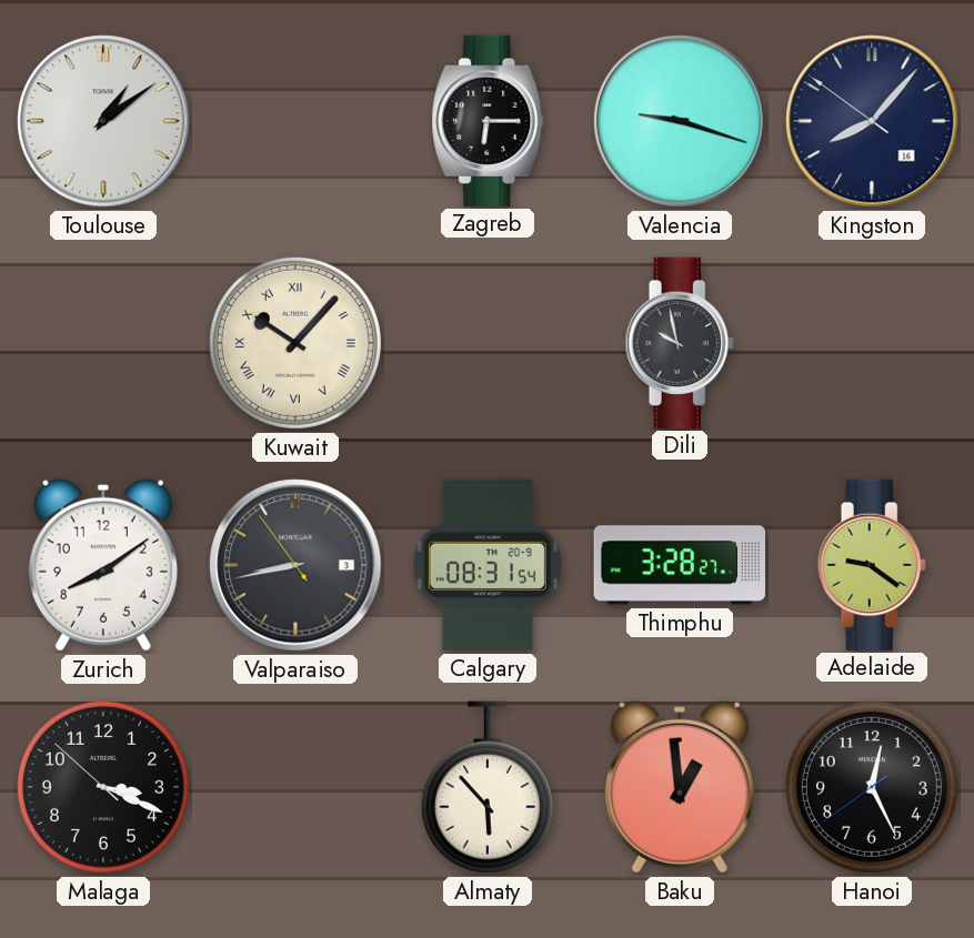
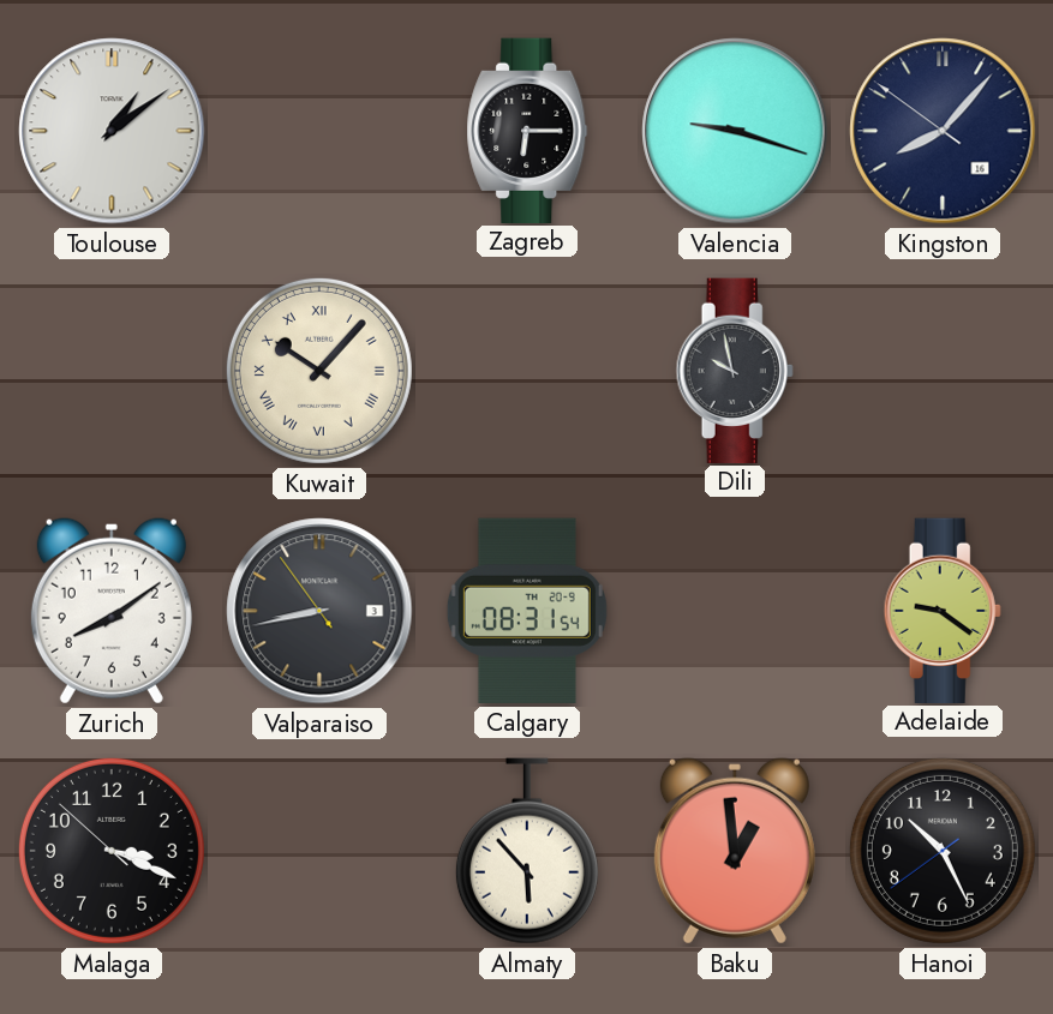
Thimphu: 3:28 -> none (679, 565)
Hanoi: 12:25 -> 10:25 (943, 851)
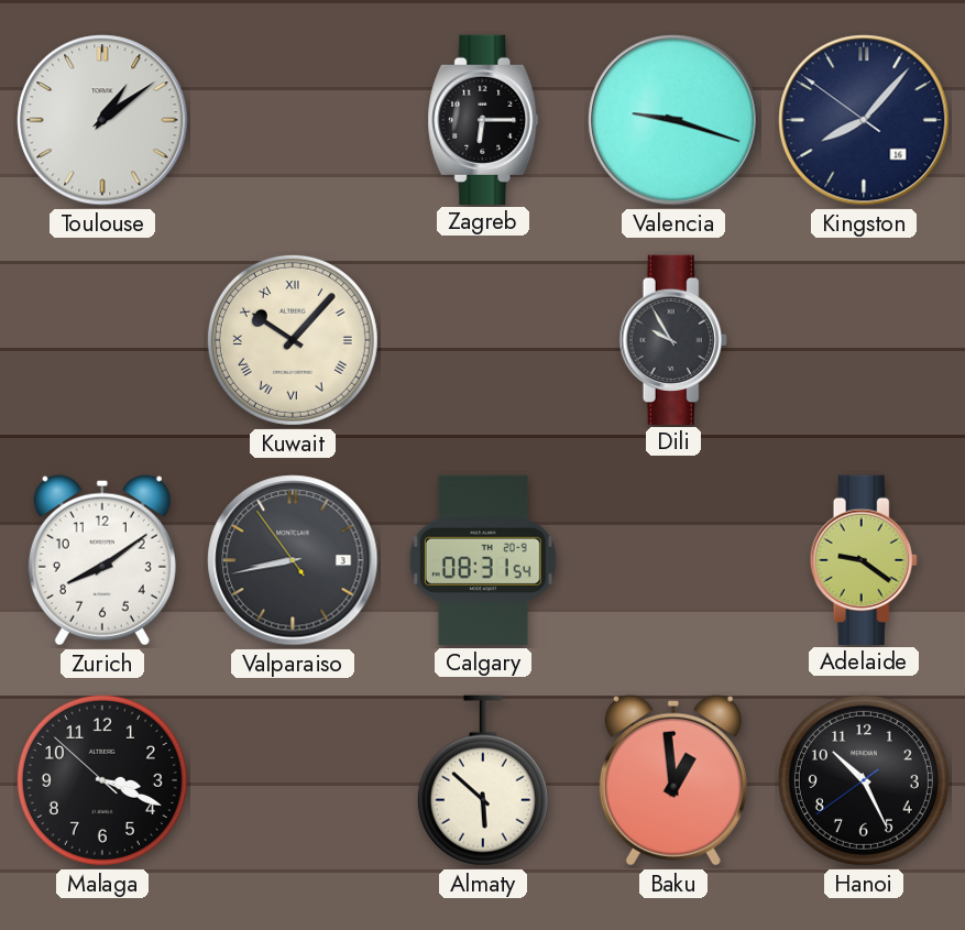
Dili: 9:58 -> 9:55 (673, 339)
Almaty: 5:53 -> 5:52 (483, 780)
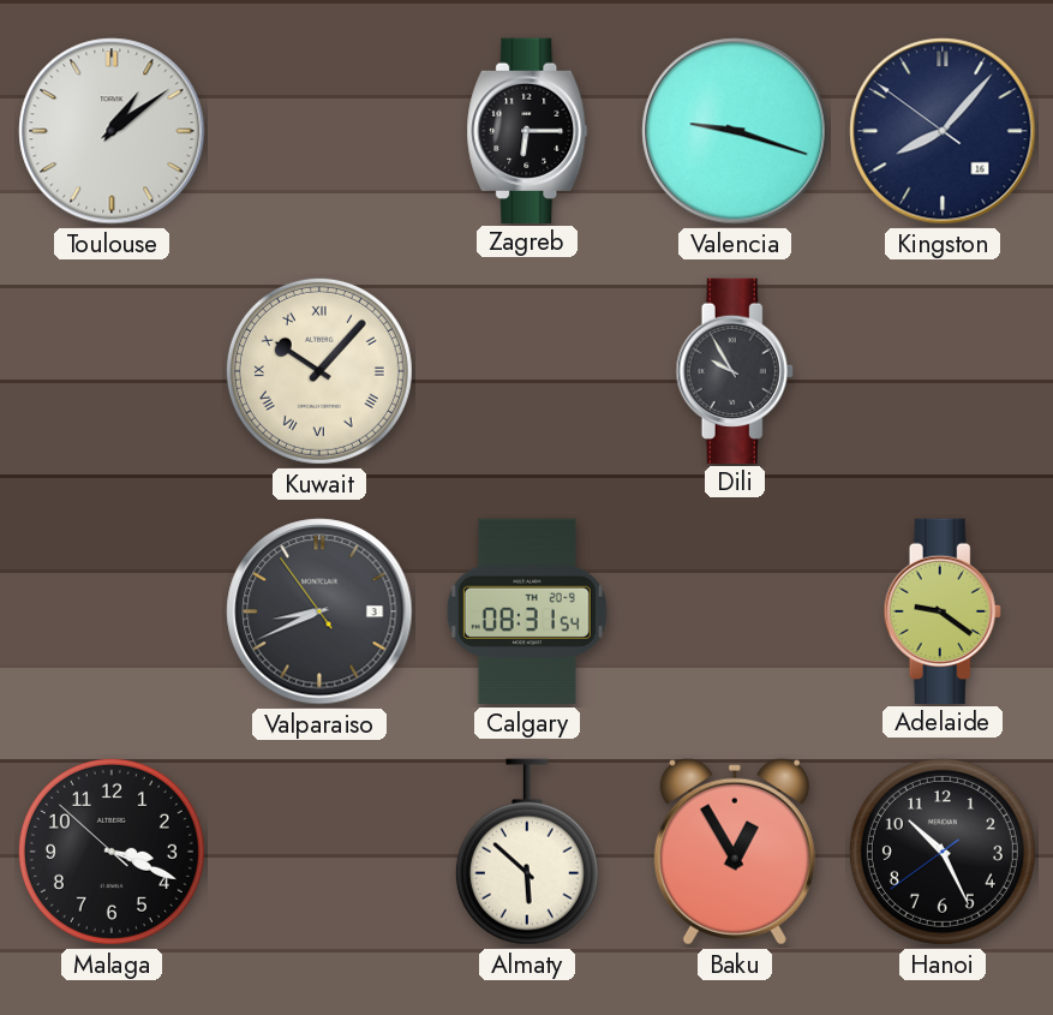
Zurich: 8:09 -> none (102, 560)
Valparaiso: 8:42 -> 8:40 (319, 611)
Baku: 12:59 -> 12:55 (735, 852)
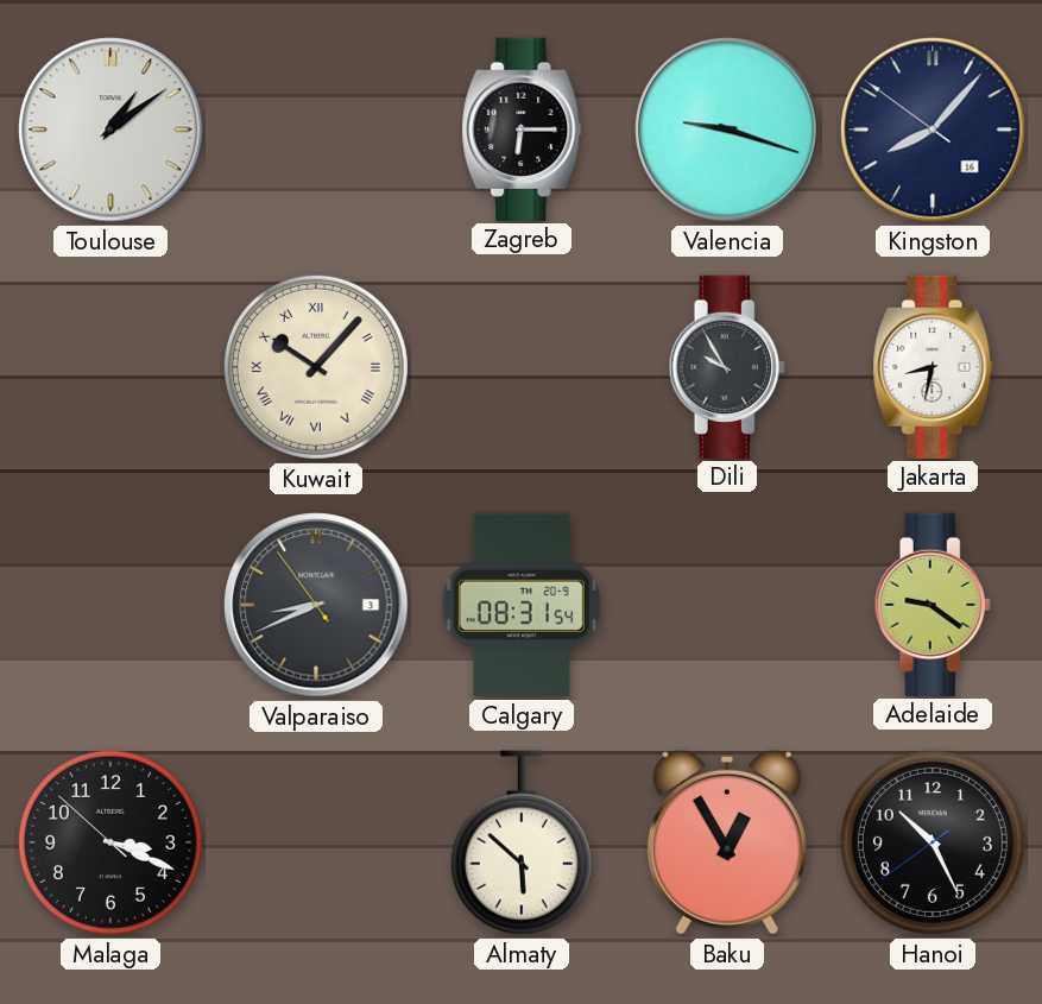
Jakarta: none -> 8:32 (933, 366)
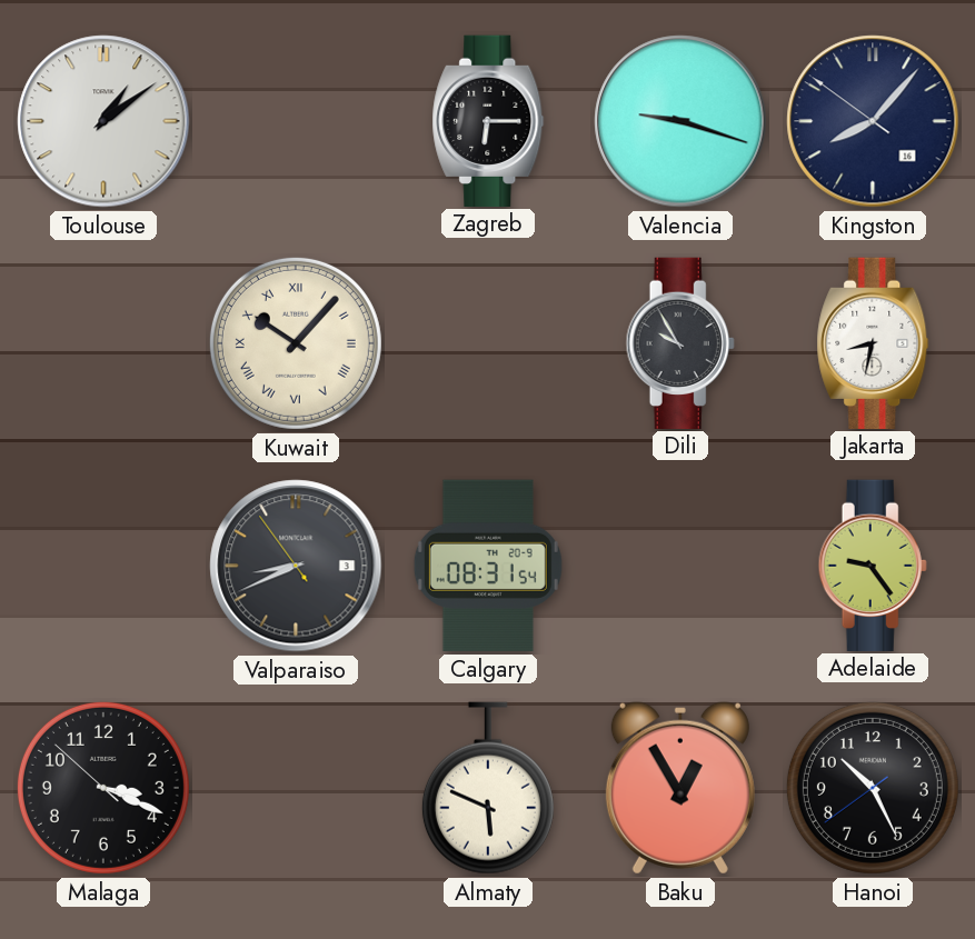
Adelaide: 9:21 -> 9:24 (873, 565)
Almaty: 5:52 -> 5:49 (488, 788)
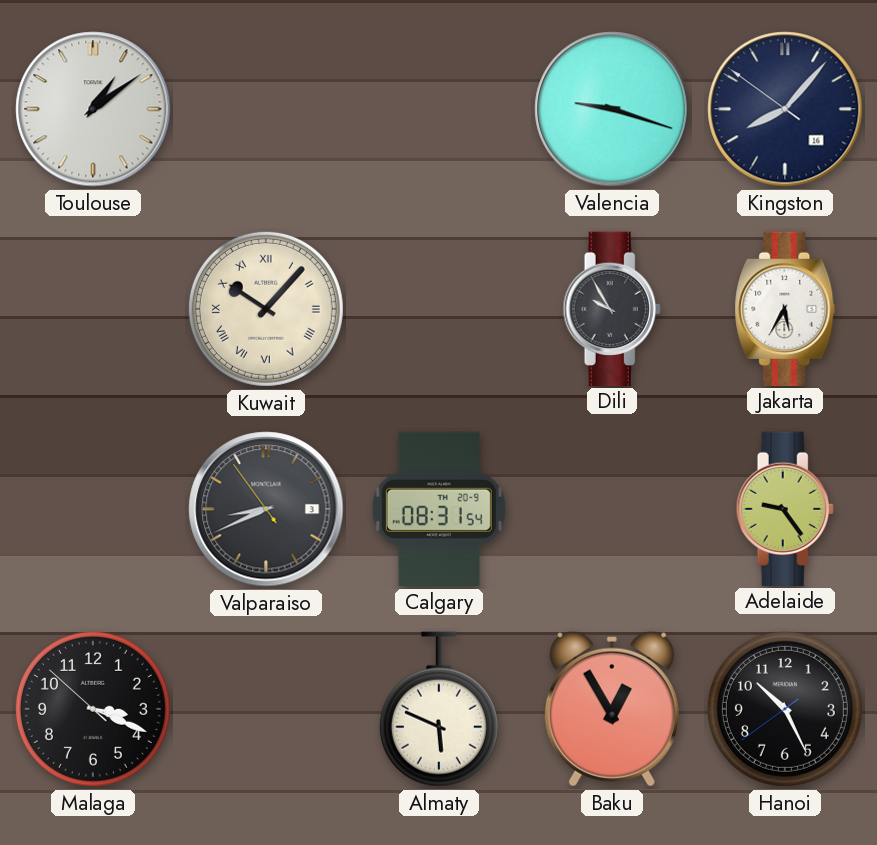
Zagreb: 6:15 -> none (488, 120)
Jakarta: 8:32 -> 5:35 (785, 308)
